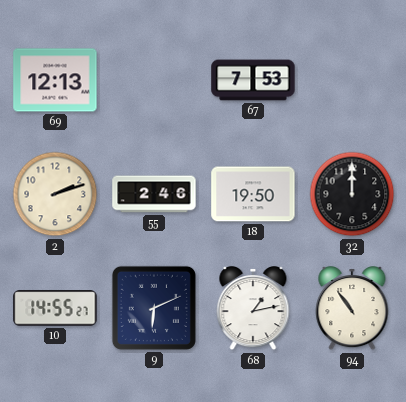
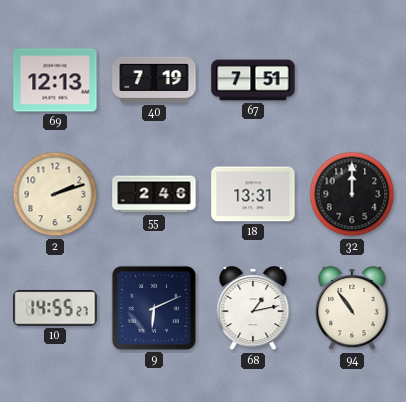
40: none -> 7:19 (154, 80)
67: 7:53 -> 7:51 (253, 80)
18: 19:50 -> 13:31 (253, 194)
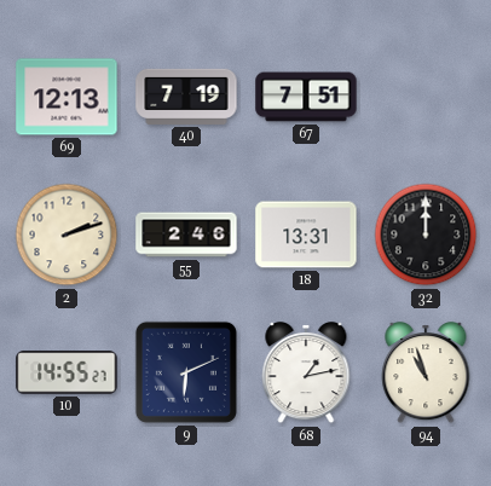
94: 10:54 -> 10:57 (426, 374)
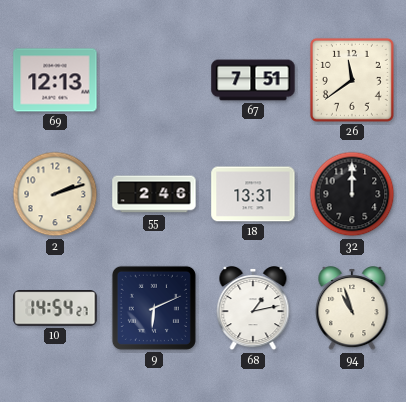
40: 7:19 -> none (186, 97)
26: none -> 11:39 (352, 80)
10: 14:55 -> 14:54 (55, 308)
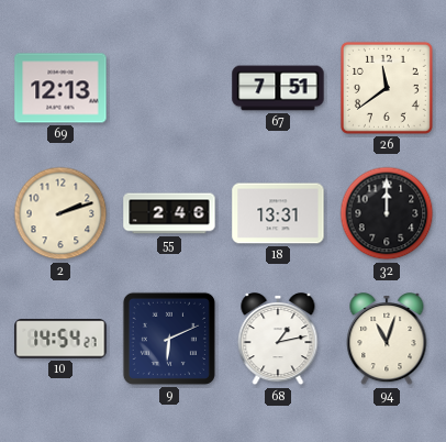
94: 10:57 -> 11:03 (387, 340)
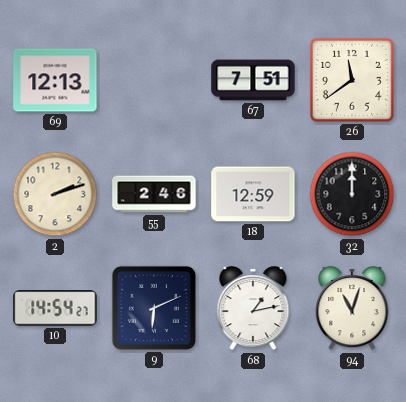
18: 13:31 -> 12:59 (253, 194)
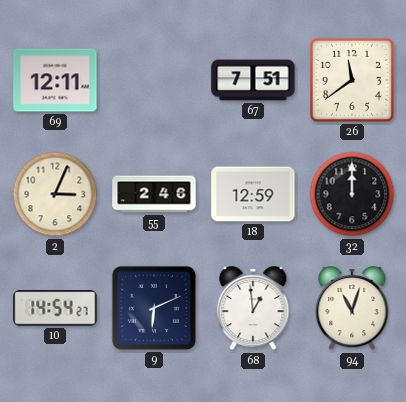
69: 12:13 -> 12:11 (55, 80)
2: 2:12 -> 3:04 (55, 194)
68: 1:13 -> 12:59 (253, 309)
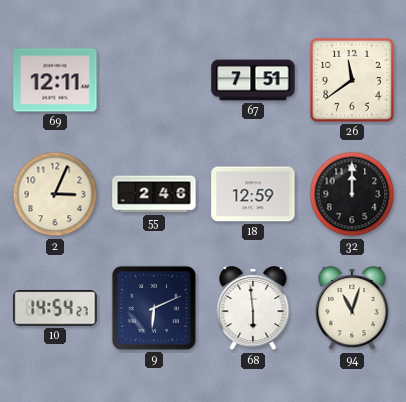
68: 12:59 -> 5:59 (253, 309)
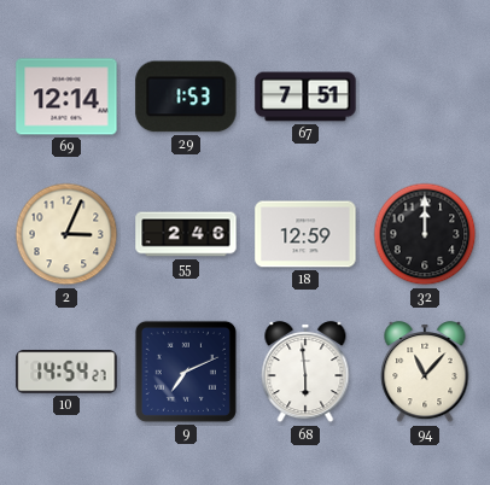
69: 12:11 -> 12:14 (66, 97)
29: none -> 1:53 (186, 97)
26: 11:39 -> none (352, 80)
9: 6:11 -> 7:11 (186, 372)
94: 11:03 -> 11:07 (425, 373)
